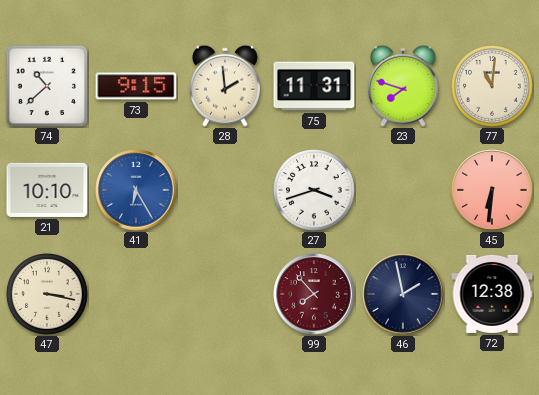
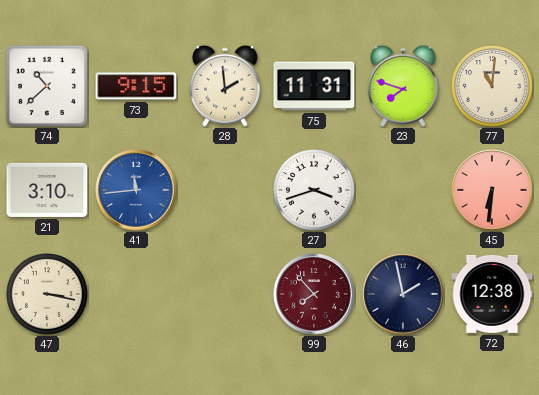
21: 10:10 -> 3:10 (47, 190)
41: 6:25 -> 11:44 (136, 190)
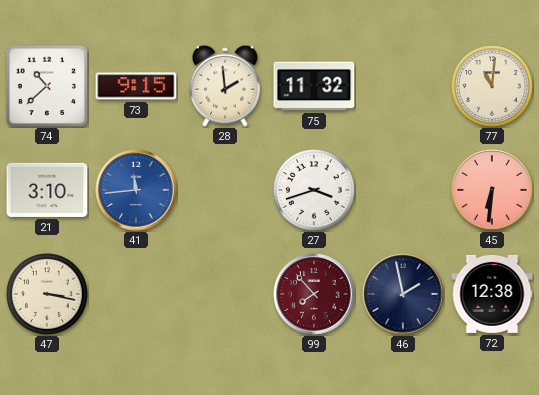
75: 11:31 -> 11:32 (314, 86)
23: 7:48 -> none (403, 86)
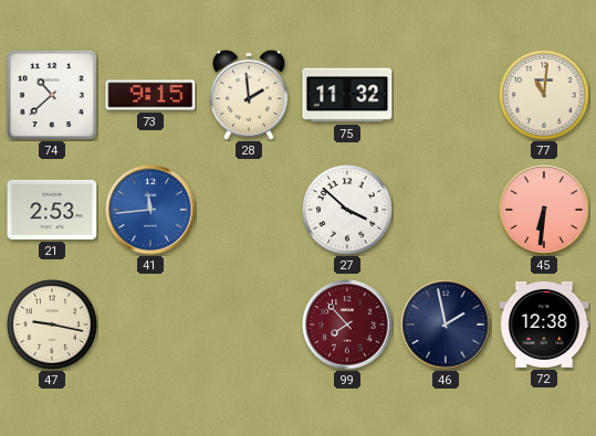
21: 3:10 -> 2:53 (52, 210)
27: 3:42 -> 3:52 (348, 211)
47: 3:17 -> 9:17 (53, 326)
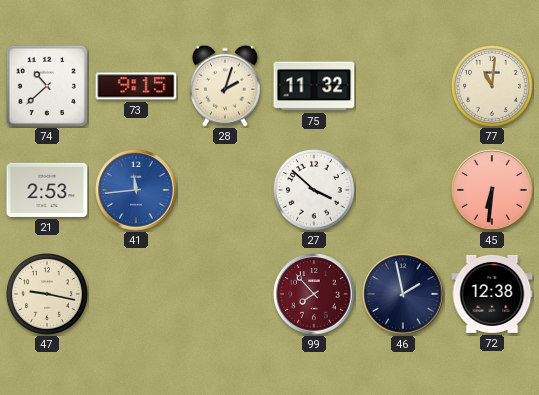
28: 1:59 -> 2:03 (225, 86)
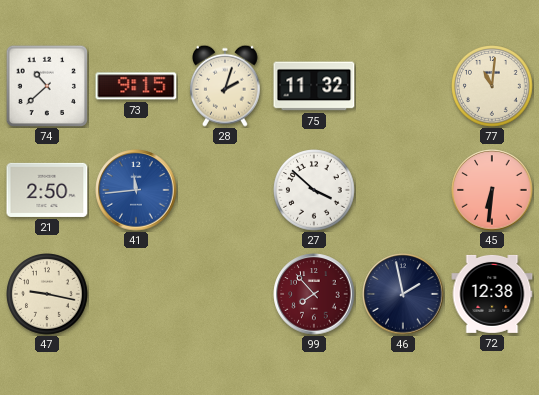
21: 2:53 -> 2:50 (47, 190)
